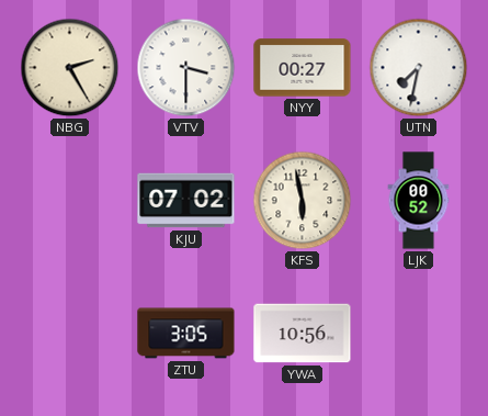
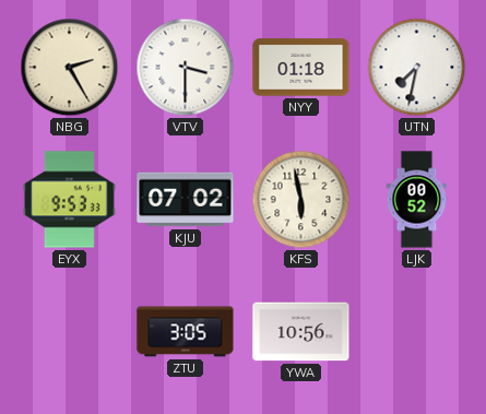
NYY: 00:27 -> 01:18 (301, 68)
EYX: none -> 9:53 (70, 200)
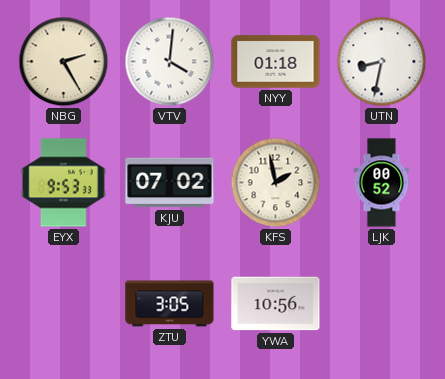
VTV: 3:30 -> 4:01 (170, 62)
UTN: 7:32 -> 8:32 (382, 62)
KFS: 5:58 -> 1:58 (276, 183)
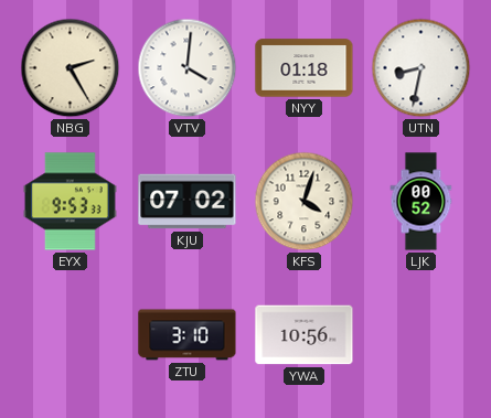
KFS: 1:58 -> 4:03 (305, 202)
ZTU: 3:05 -> 3:10 (188, 335)
